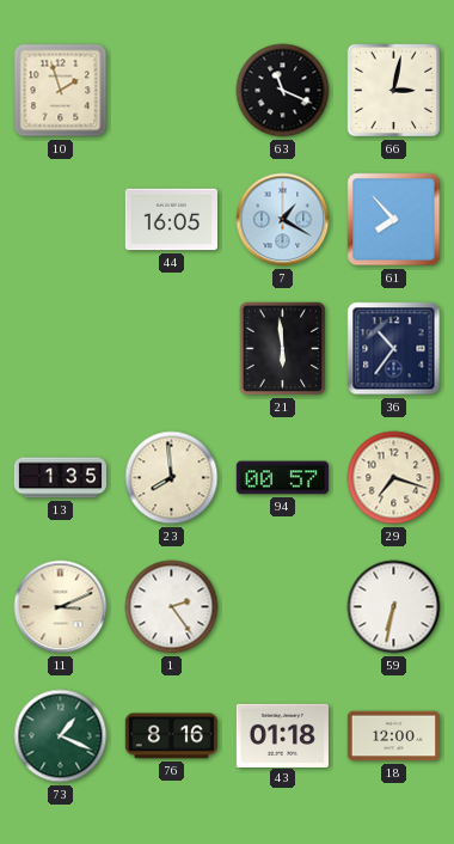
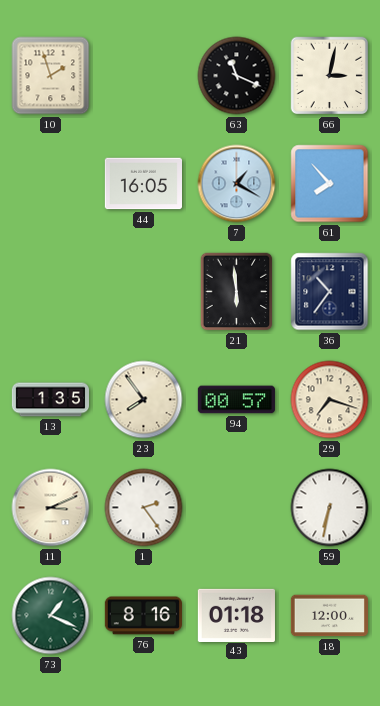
23: 7:59 -> 7:54 (144, 400)
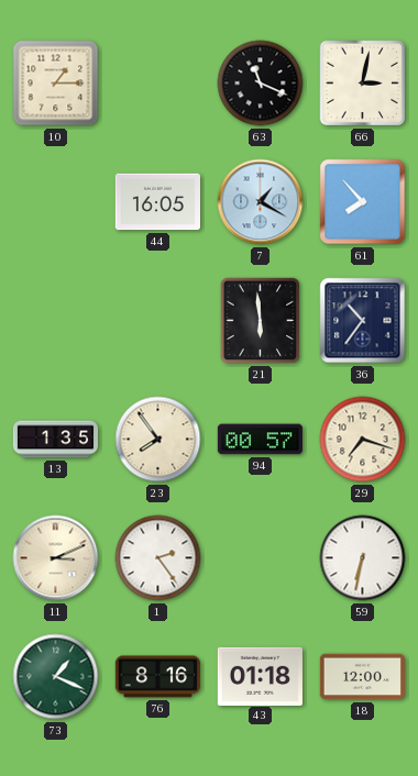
10: 1:57 -> 1:15 (56, 84)
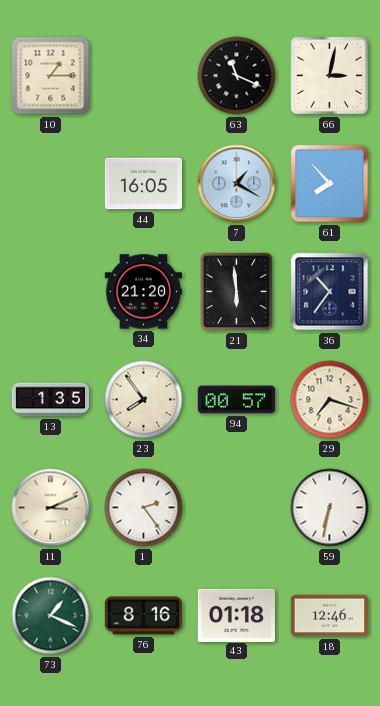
34: none -> 21:20 (143, 292)
18: 12:00 -> 12:46 (329, 616)
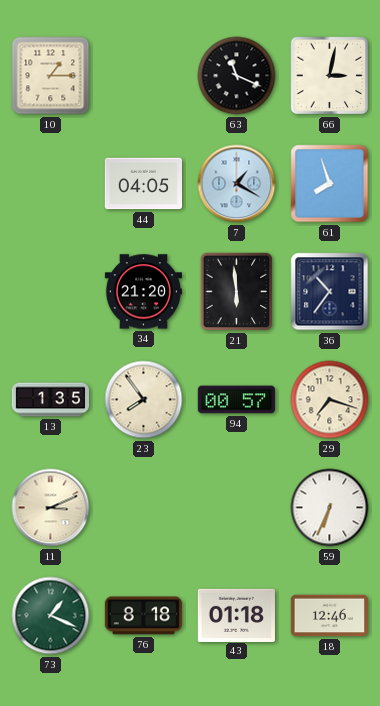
44: 16:05 -> 04:05 (143, 184)
61: 7:53 -> 7:57 (330, 184)
1: 2:24 -> none (144, 508)
59: 6:32 -> 6:34 (330, 508)
76: 8:16 -> 8:18 (143, 616)
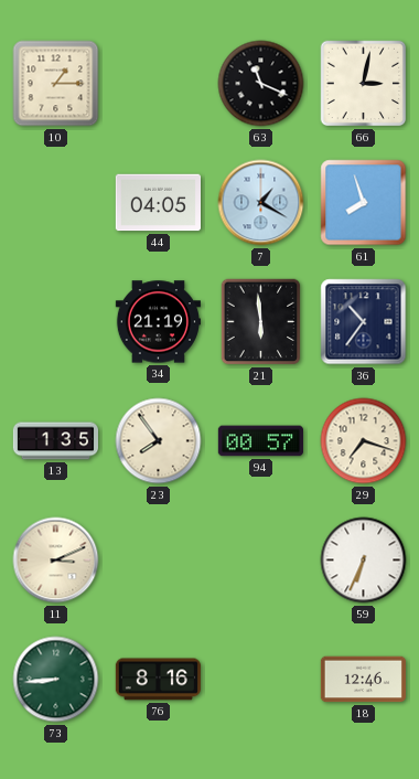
34: 21:20 -> 21:19 (158, 322)
73: 1:19 -> 8:44 (56, 680)
76: 8:18 -> 8:16 (158, 680)
43: 01:18 -> none (236, 615)
